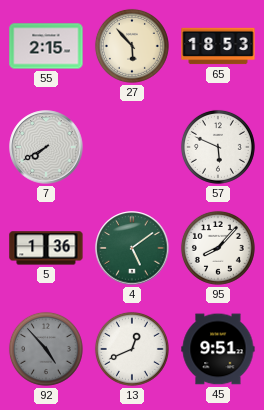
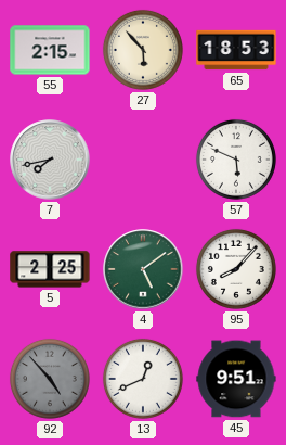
7: 7:40 -> 7:43 (50, 160)
5: 1:36 -> 2:25 (50, 269)
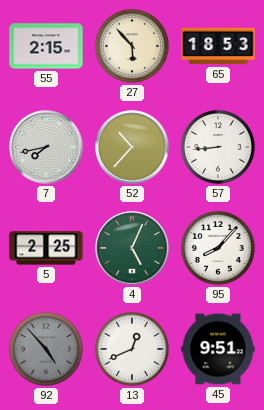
52: none -> 10:37 (132, 147)
57: 5:49 -> 8:44 (218, 147)
4: 5:09 -> 5:04 (132, 248)
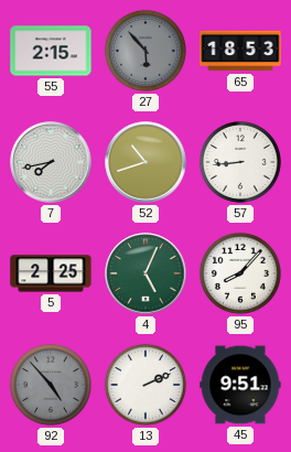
27 dial: cream -> grey (145, 51)
52: 10:37 -> 10:42 (145, 162)
13: 12:41 -> 2:11 (145, 385)
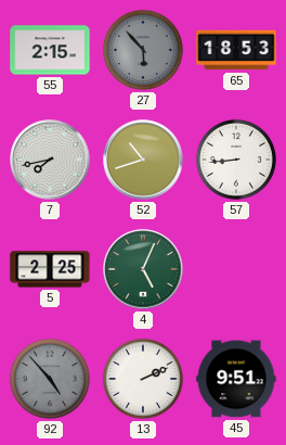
95: 8:07 -> none (240, 273)
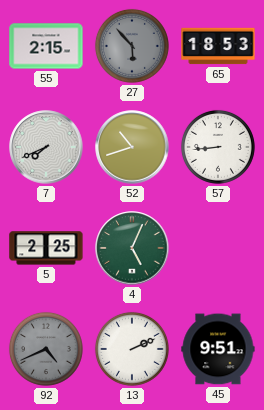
7: 7:43 -> 7:41 (46, 147)
92: 4:53 -> 4:41 (46, 349)
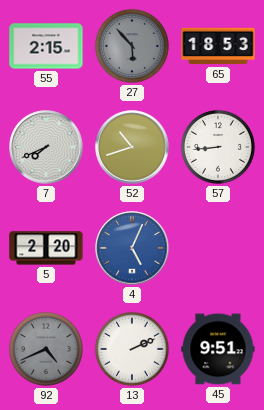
5: 2:25 -> 2:20 (46, 248)
4 dial: green -> blue (132, 248)
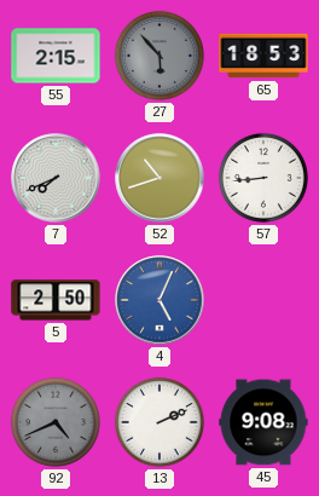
5: 2:20 -> 2:50 (56, 300)
45: 9:51 -> 9:08 (263, 422)
